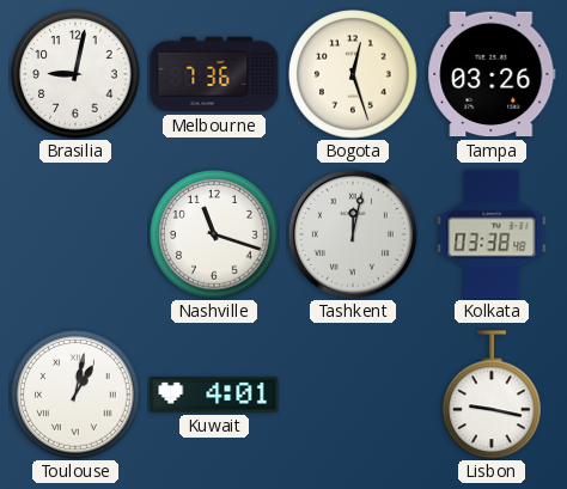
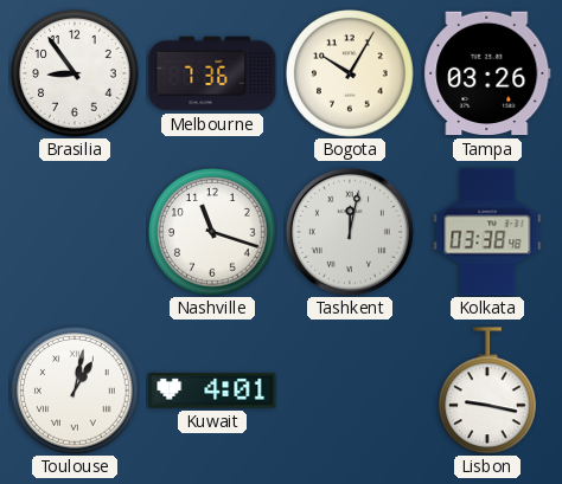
Brasilia: 9:02 -> 8:54 (75, 73)
Bogota: 12:27 -> 10:05 (350, 73)
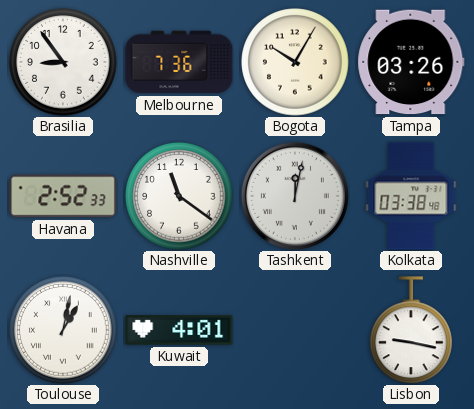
Havana: none -> 2:52 (63, 196)
Nashville: 11:18 -> 11:21 (179, 196)
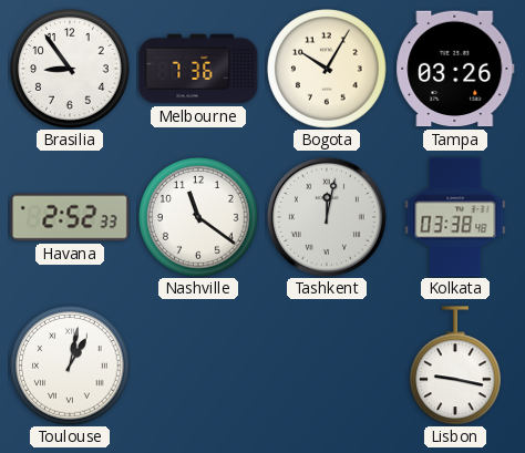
Kuwait: 4:01 -> none (179, 330)
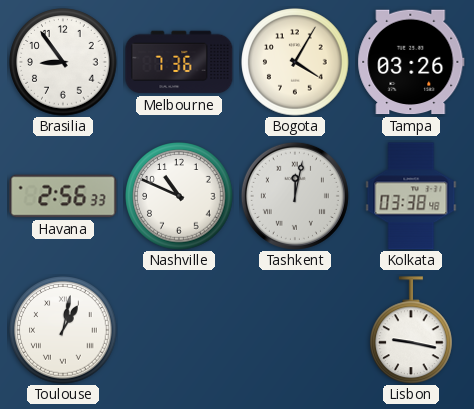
Bogota: 10:05 -> 4:05 (295, 62)
Havana: 2:52 -> 2:56 (63, 196)
Nashville: 11:21 -> 10:49 (179, 196)
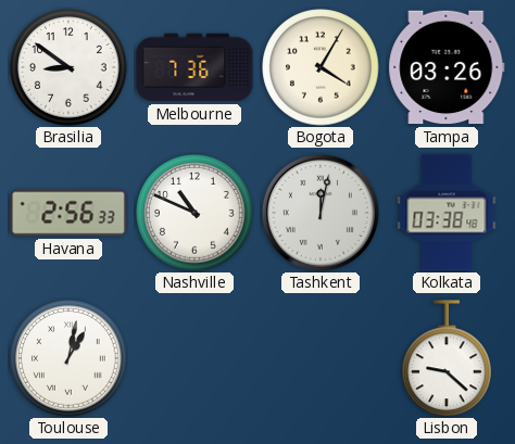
Brasilia: 8:54 -> 8:51 (68, 67)
Lisbon: 9:17 -> 9:22 (448, 358)
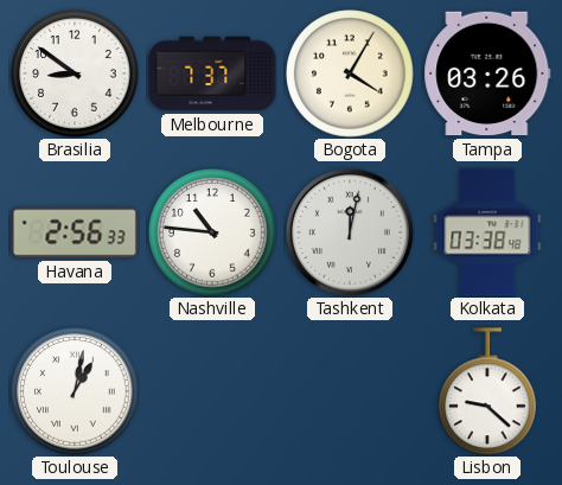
Melbourne: 7:36 -> 7:37 (212, 74)
Nashville: 10:49 -> 10:46 (212, 232)
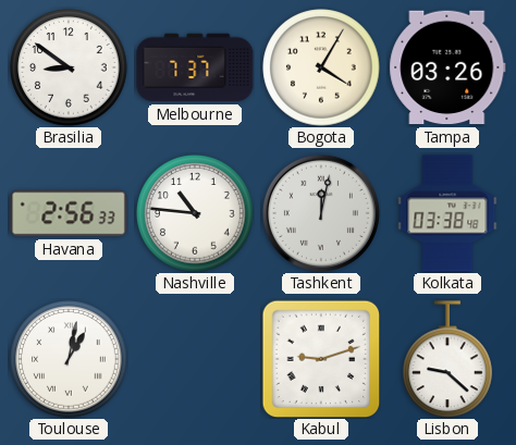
Kabul: none -> 9:12 (321, 359)
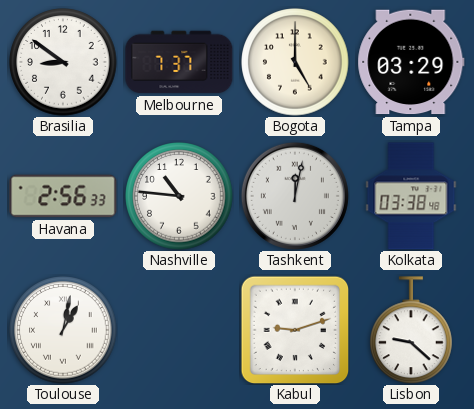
Bogota: 4:05 -> 5:00 (295, 62)
Tampa: 03:26 -> 03:29 (411, 62)
